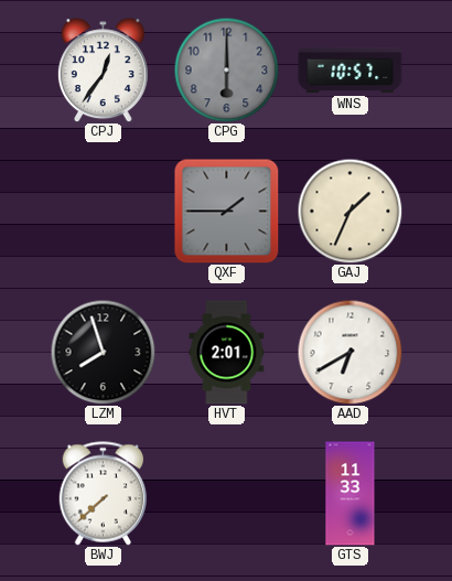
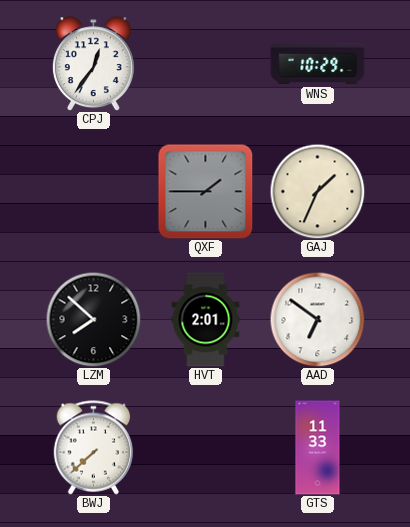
CPG: 6:00 -> none (226, 69)
WNS: 10:57 -> 10:29 (318, 64)
LZM: 7:57 -> 7:52 (93, 319)
AAD: 6:40 -> 6:51 (317, 319)
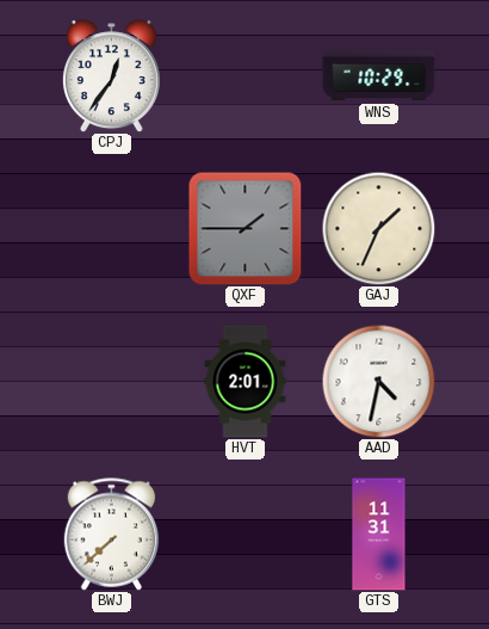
LZM: 7:52 -> none (93, 319)
AAD: 6:51 -> 4:32 (378, 381)
GTS: 11:33 -> 11:31 (379, 535)
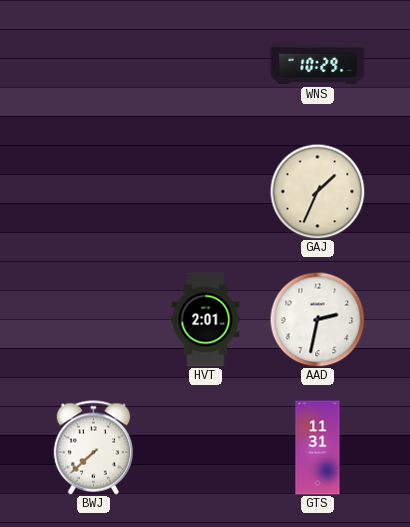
CPJ: 12:36 -> none (111, 76)
QXF: 1:45 -> none (246, 229)
AAD: 4:32 -> 2:32 (317, 319)
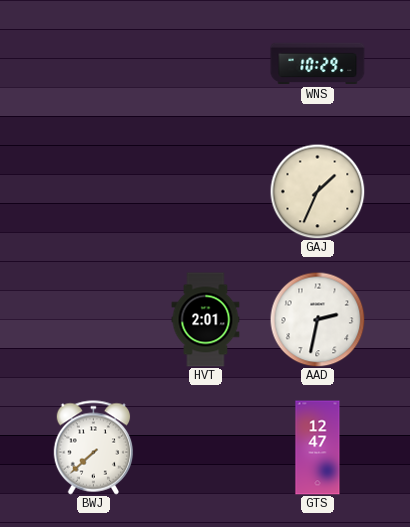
GTS: 11:31 -> 12:47 (318, 448)
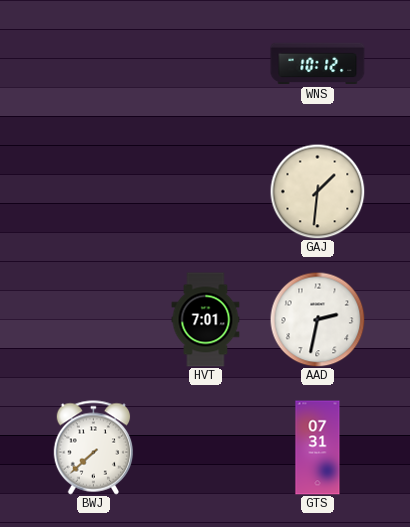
WNS: 10:29 -> 10:12 (318, 64)
GAJ: 1:34 -> 1:31 (317, 191)
HVT: 2:01 -> 7:01 (206, 320)
GTS: 12:47 -> 07:31 (318, 448)
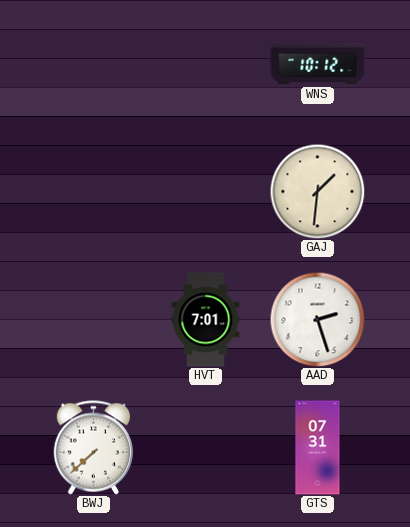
AAD: 2:32 -> 2:27 (317, 319)
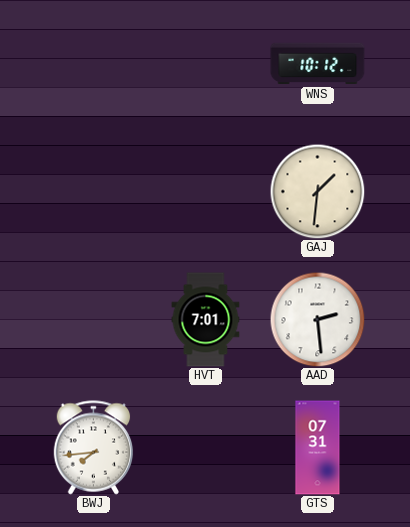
AAD: 2:27 -> 2:29 (317, 319)
BWJ: 7:38 -> 7:44 (94, 448)
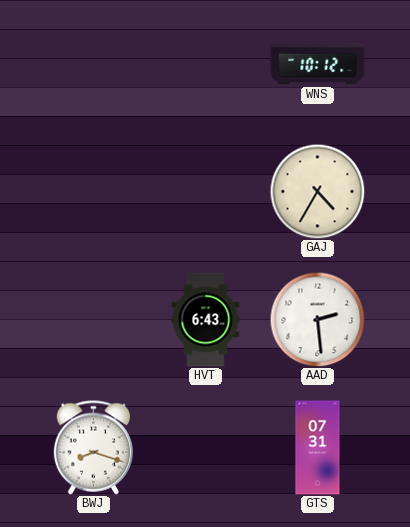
GAJ: 1:31 -> 4:35 (317, 191)
HVT: 7:01 -> 6:43 (206, 320)
BWJ: 7:44 -> 8:18 (94, 448)
